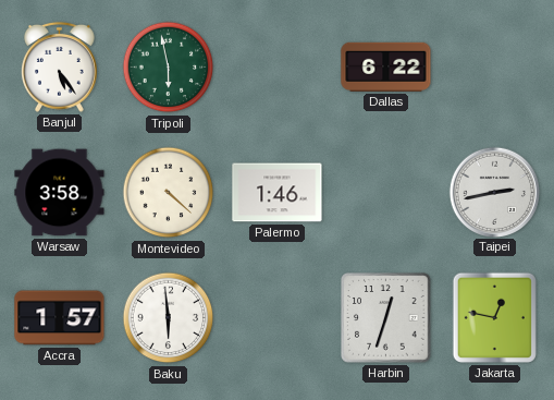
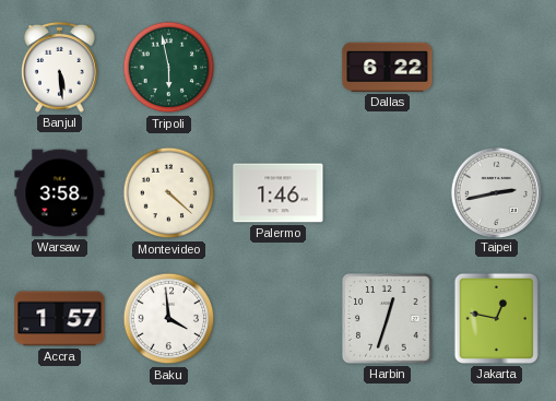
Banjul: 5:24 -> 5:29 (60, 67)
Baku: 5:59 -> 3:59 (169, 319)
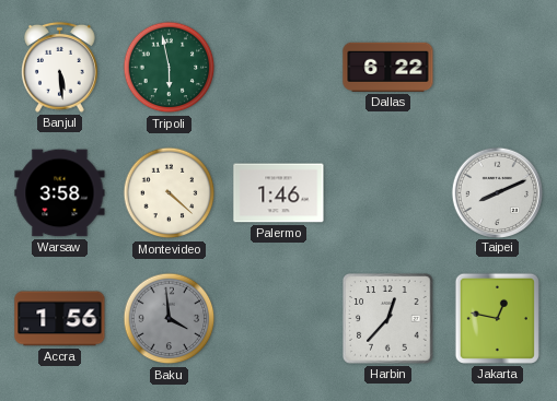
Taipei: 2:43 -> 8:11 (497, 192)
Accra: 1:57 -> 1:56 (60, 319)
Baku dial: white -> grey (170, 319)
Harbin: 12:33 -> 12:37 (388, 319)
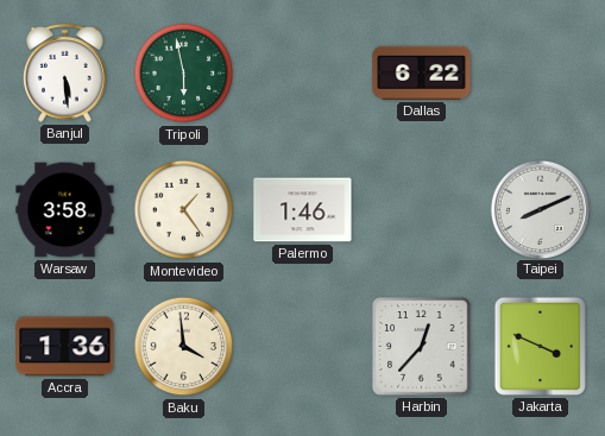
Montevideo: 4:22 -> 1:24 (184, 210)
Accra: 1:56 -> 1:36 (65, 347)
Baku dial: grey -> cream (184, 347)
Jakarta: 12:47 -> 3:49 (540, 346)
